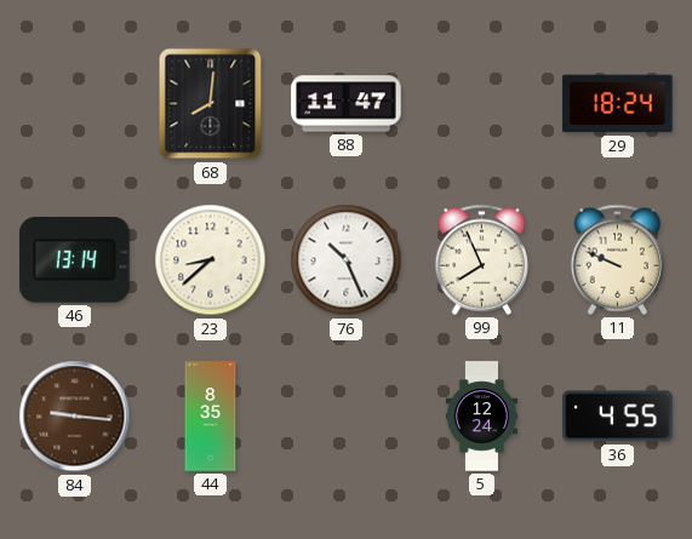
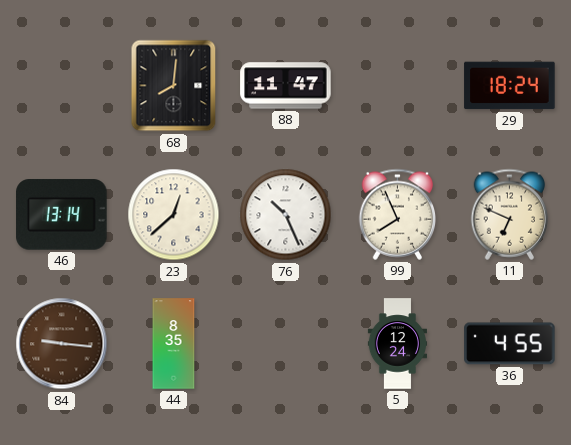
23: 8:38 -> 12:38 (174, 215)
11: 9:49 -> 6:49 (510, 214)
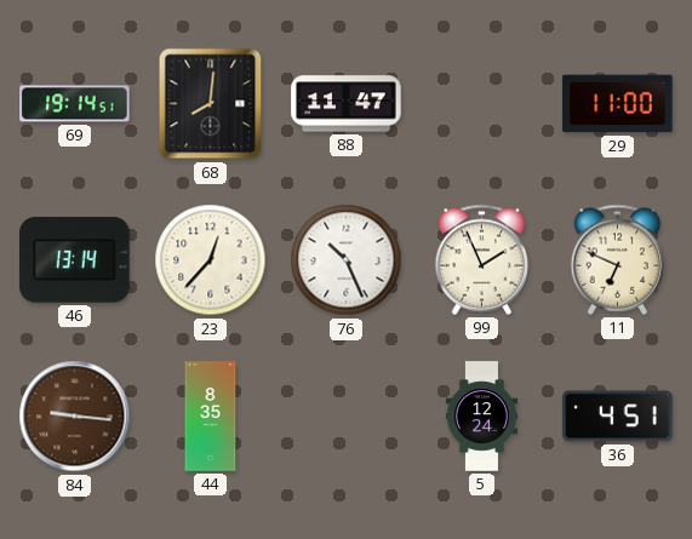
69: none -> 19:14 (75, 104)
29: 18:24 -> 11:00 (618, 104)
23: 12:38 -> 12:37 (211, 260)
99: 7:56 -> 1:56 (482, 259)
36: 4:55 -> 4:51 (618, 417)
